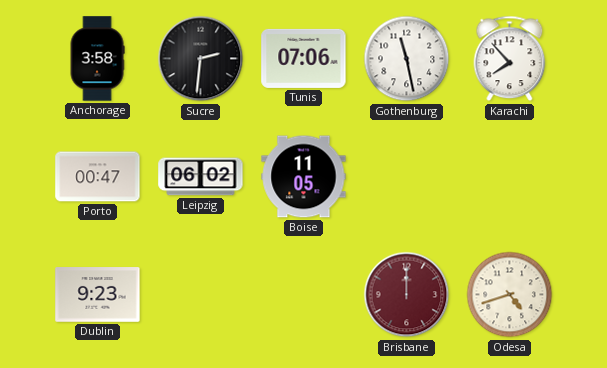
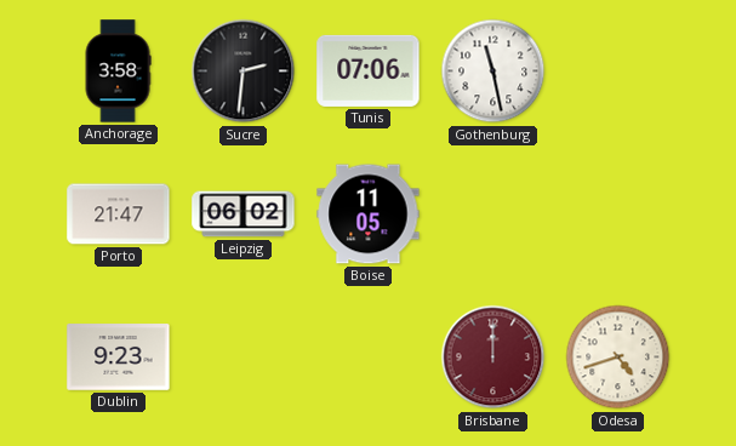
Karachi: 7:53 -> none (510, 59)
Porto: 00:47 -> 21:47 (119, 215)
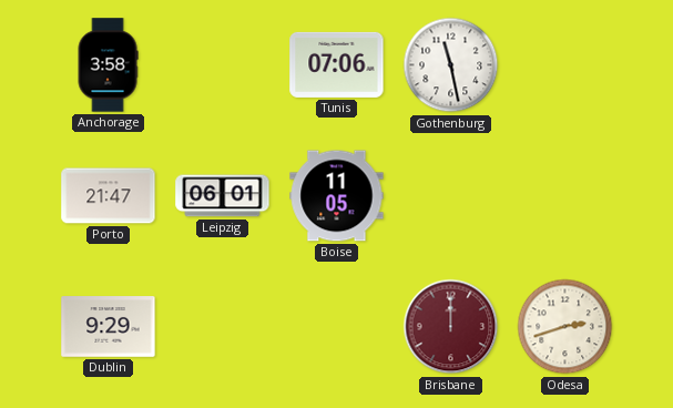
Sucre: 2:31 -> none (244, 72)
Leipzig: 06:02 -> 06:01 (223, 196)
Dublin: 9:23 -> 9:29 (109, 327)
Odesa: 4:42 -> 2:42 (565, 327)
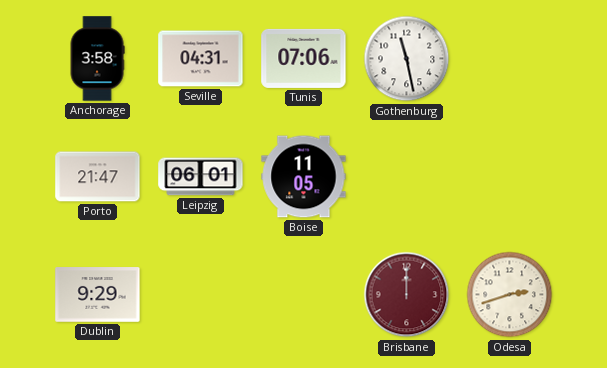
Seville: none -> 04:31 (201, 59)
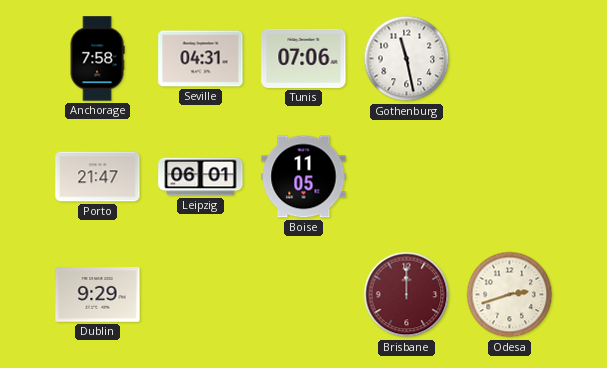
Anchorage: 3:58 -> 7:58 (97, 59)
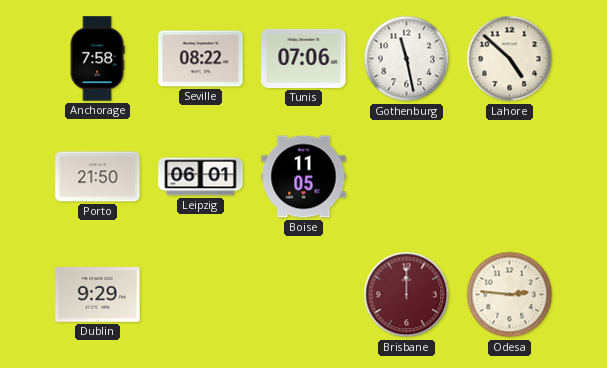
Seville: 04:31 -> 08:22 (201, 59)
Lahore: none -> 4:52 (510, 59)
Porto: 21:47 -> 21:50 (98, 177)
Odesa: 2:42 -> 2:46 (510, 295)
